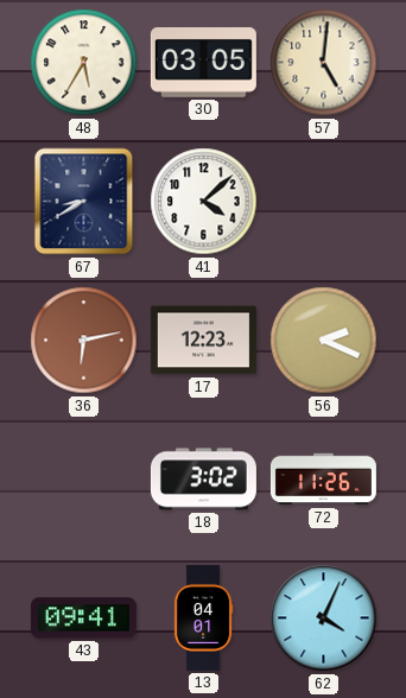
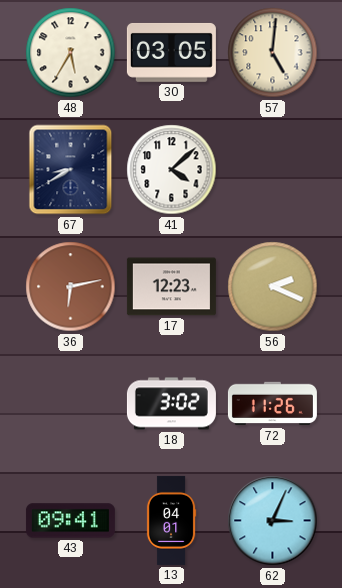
62: 4:04 -> 3:04 (273, 521)
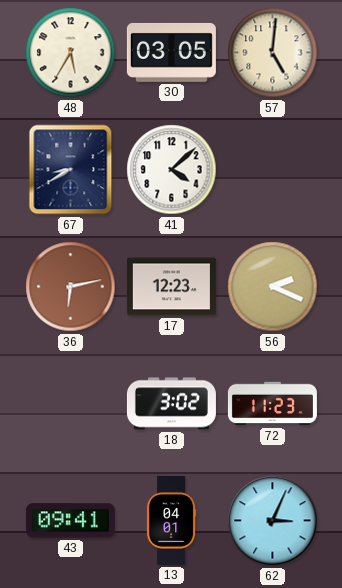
72: 11:26 -> 11:23 (272, 404)
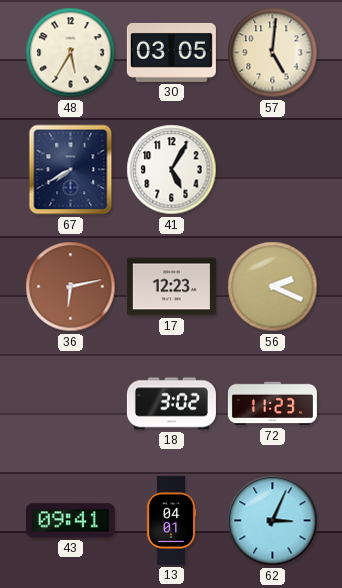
67: 8:40 -> 7:40 (71, 170)
41: 4:08 -> 5:05 (172, 170)
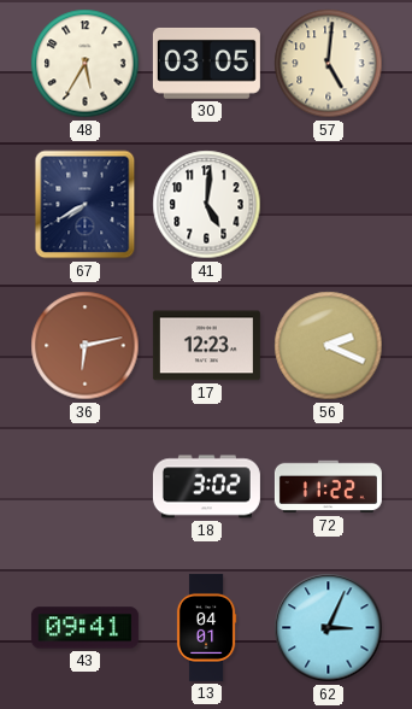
41: 5:05 -> 5:01 (207, 205)
72: 11:23 -> 11:22 (328, 487)
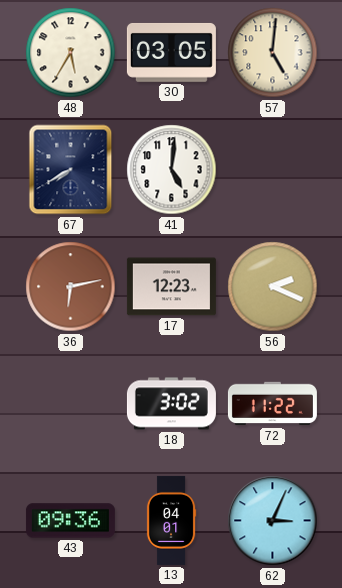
43: 09:41 -> 09:36 (70, 521)
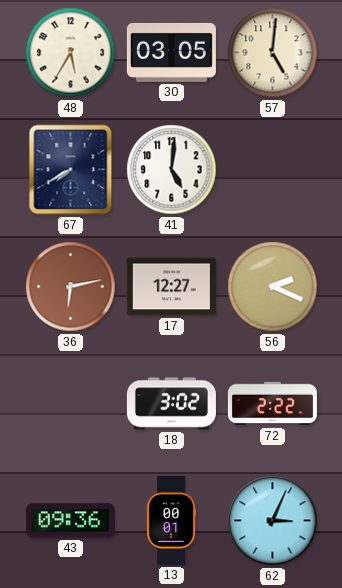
17: 12:23 -> 12:27 (171, 287)
72: 11:22 -> 2:22 (272, 404)
13: 04:01 -> 00:01 (171, 520)
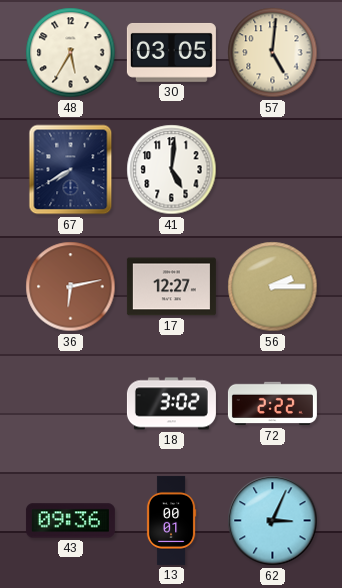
56: 2:19 -> 2:15 (273, 287)
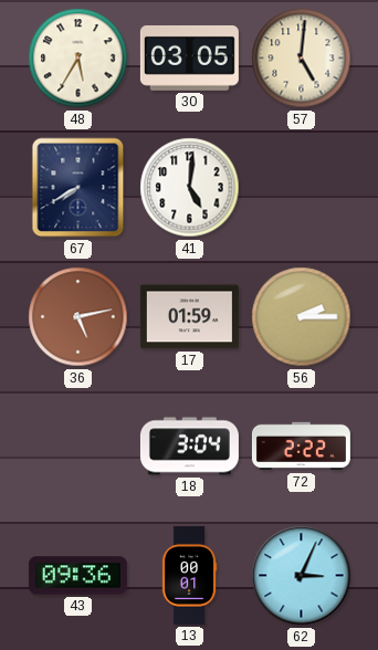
36: 6:13 -> 5:13 (78, 317)
17: 12:27 -> 01:59 (189, 317)
18: 3:02 -> 3:04 (189, 447)
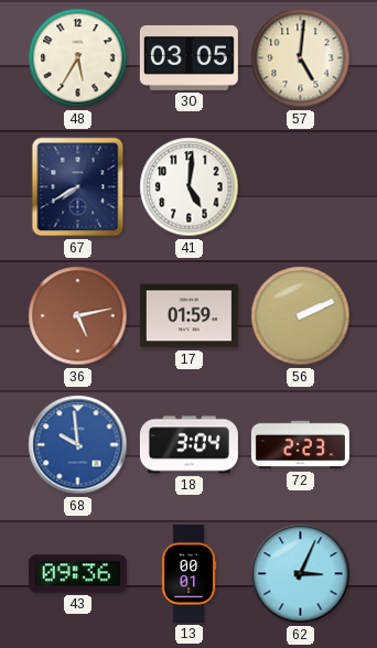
56: 2:15 -> 2:11 (301, 316)
68: none -> 9:59 (78, 445)
72: 2:22 -> 2:23 (300, 445)
